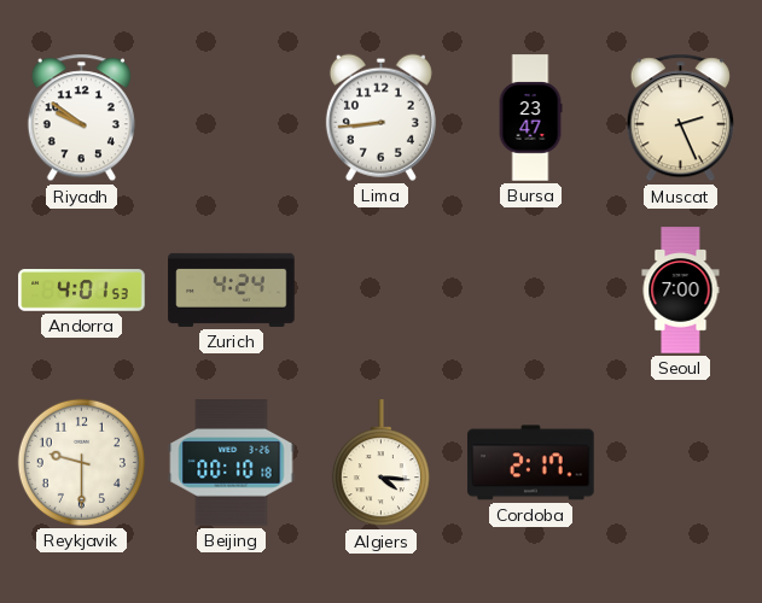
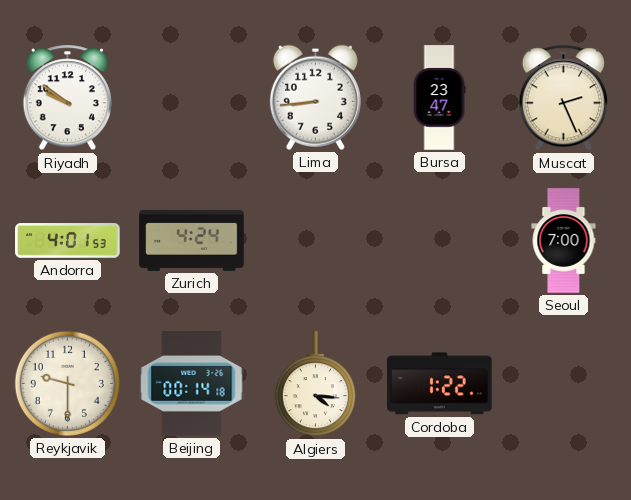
Beijing: 00:10 -> 00:14 (192, 384)
Cordoba: 2:17 -> 1:22 (440, 384)
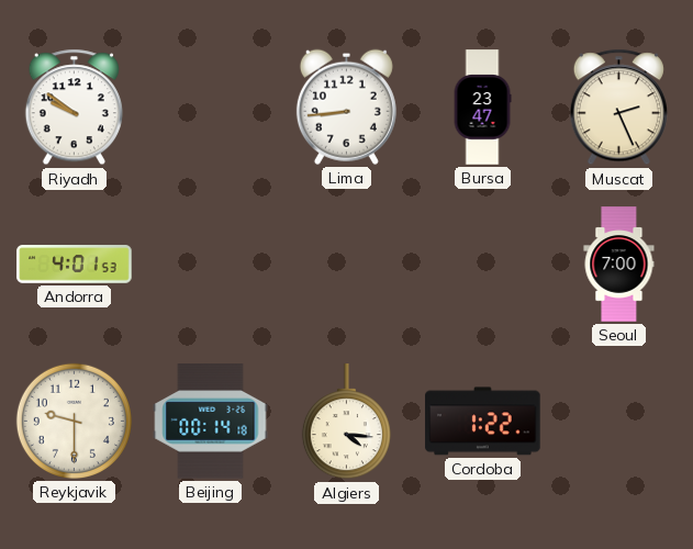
Zurich: 4:24 -> none (192, 240)
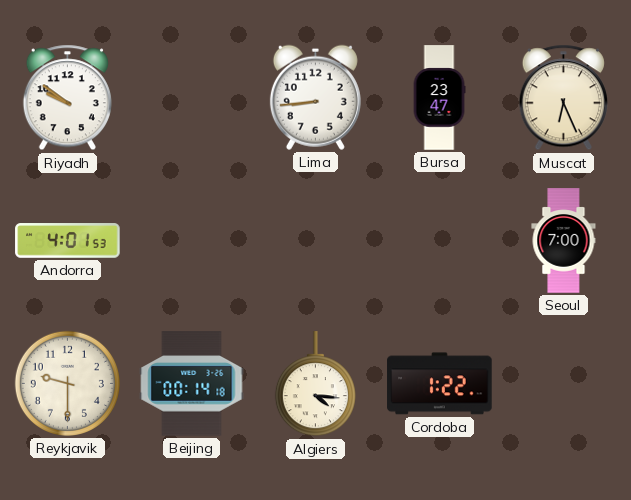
Muscat: 2:26 -> 6:26 (563, 98)
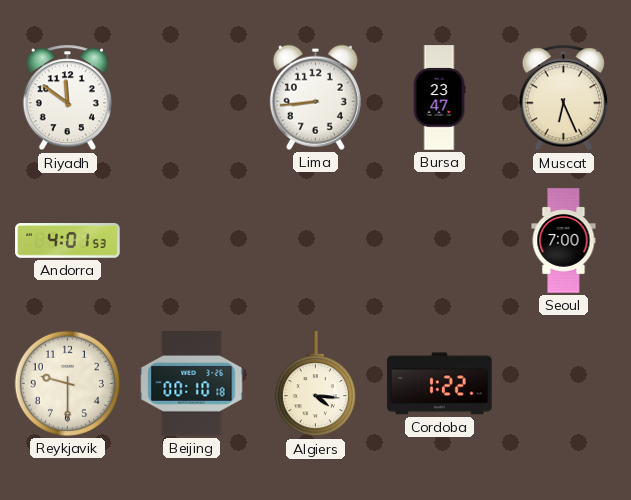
Riyadh: 9:51 -> 11:51 (67, 98)
Beijing: 00:14 -> 00:10 (192, 384)
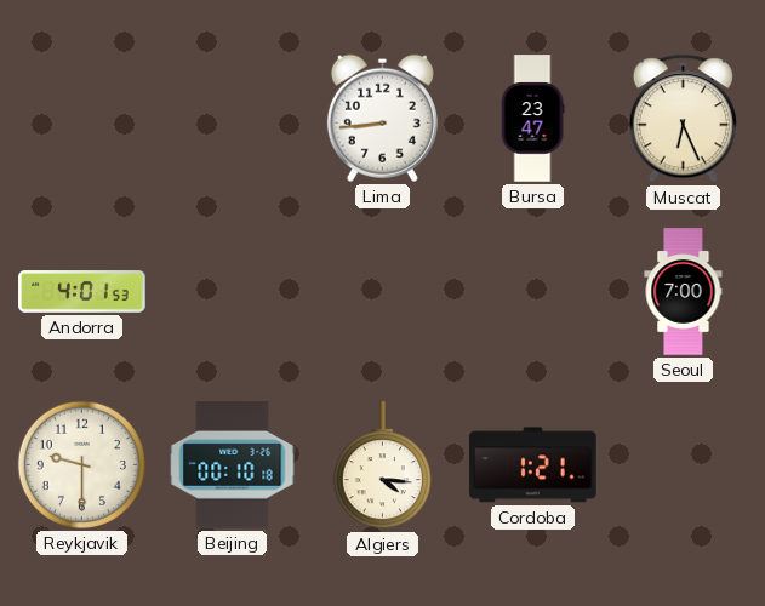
Riyadh: 11:51 -> none (67, 98)
Cordoba: 1:22 -> 1:21 (533, 465)
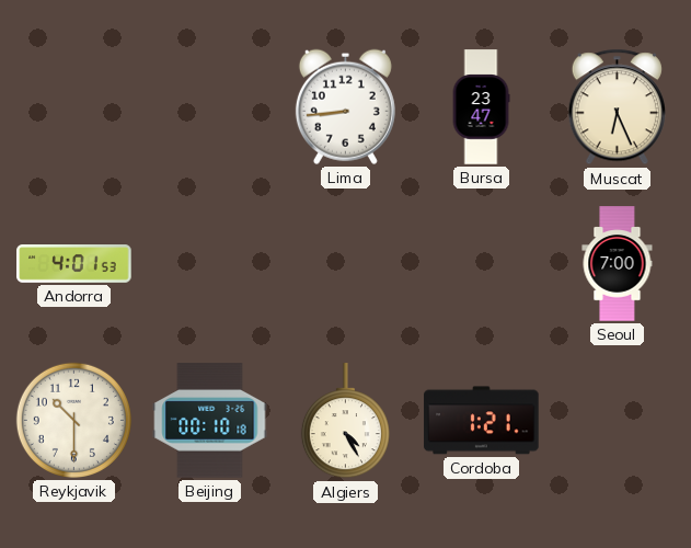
Reykjavik: 9:30 -> 10:30 (73, 420)
Algiers: 4:16 -> 4:25 (345, 421)
